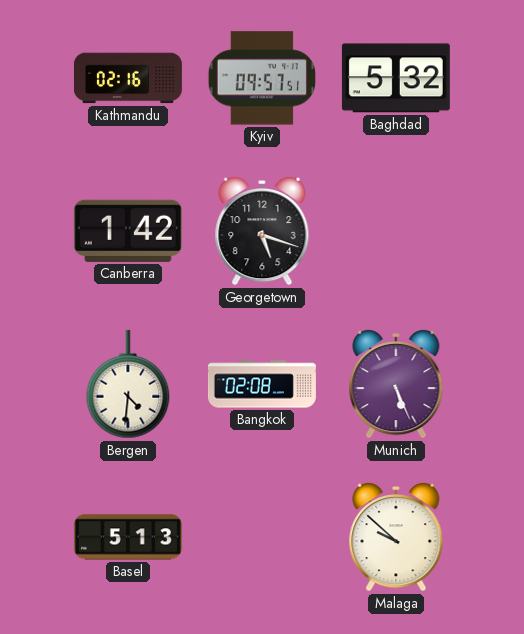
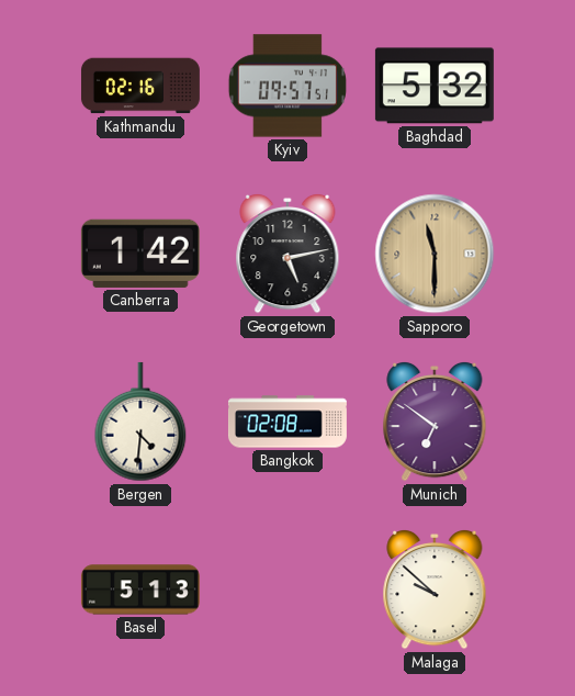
Georgetown: 5:18 -> 5:13 (287, 254)
Sapporo: none -> 11:30 (435, 254)
Munich: 5:26 -> 6:51 (435, 422)
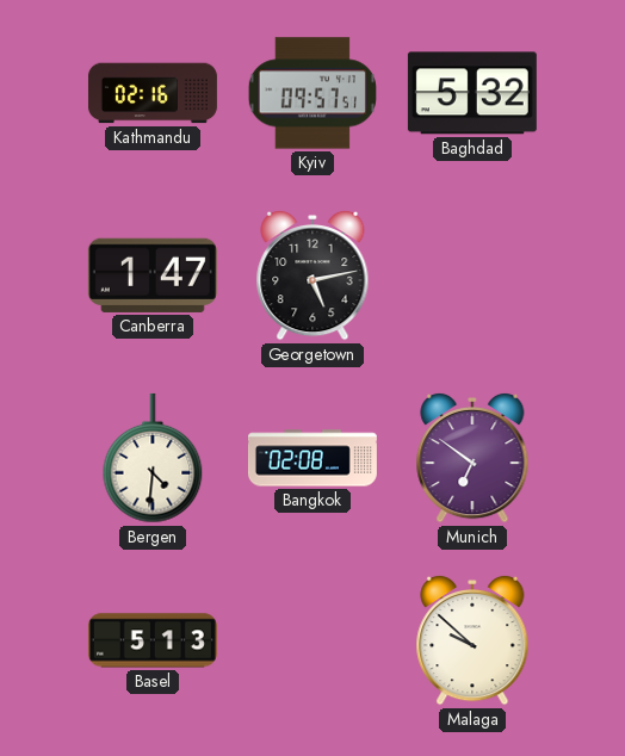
Canberra: 1:42 -> 1:47 (153, 275)
Sapporo: 11:30 -> none (435, 254)
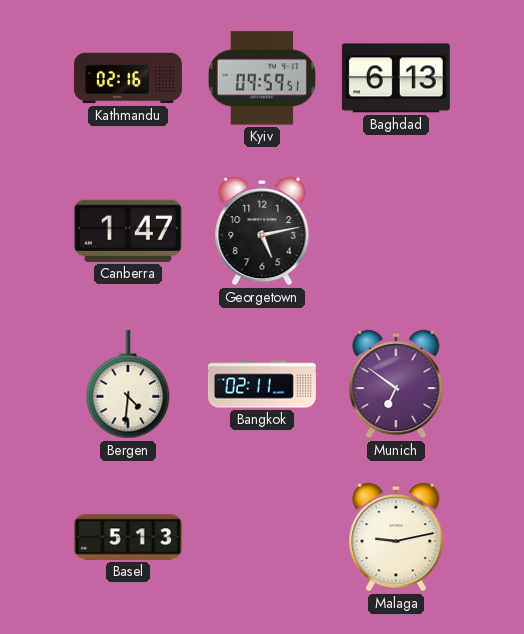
Kyiv: 09:57 -> 09:59 (262, 78)
Baghdad: 5:32 -> 6:13 (396, 78)
Bangkok: 02:08 -> 02:11 (262, 384)
Malaga: 9:52 -> 9:13 (396, 537)
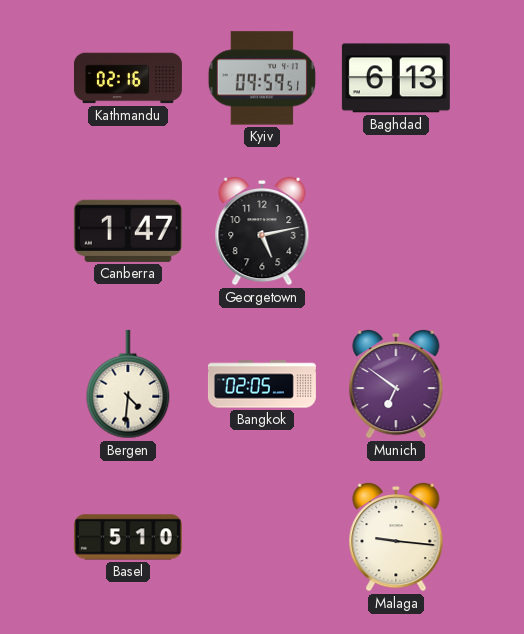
Bangkok: 02:11 -> 02:05 (262, 384)
Basel: 5:13 -> 5:10 (128, 537)
Malaga: 9:13 -> 9:16 (396, 537)
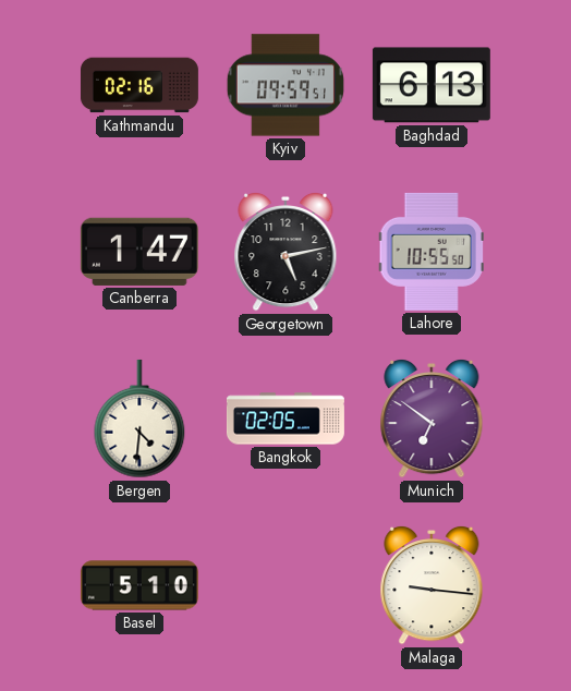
Lahore: none -> 10:55 (432, 252)
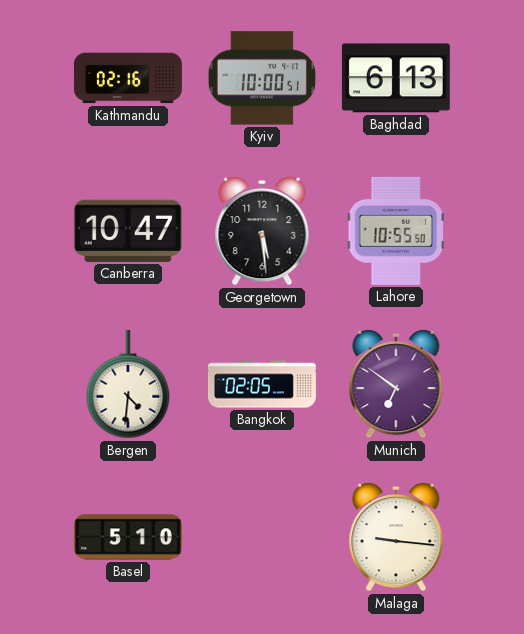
Kyiv: 09:59 -> 10:00 (262, 78)
Canberra: 1:47 -> 10:47 (128, 231)
Georgetown: 5:13 -> 5:29 (262, 231)
